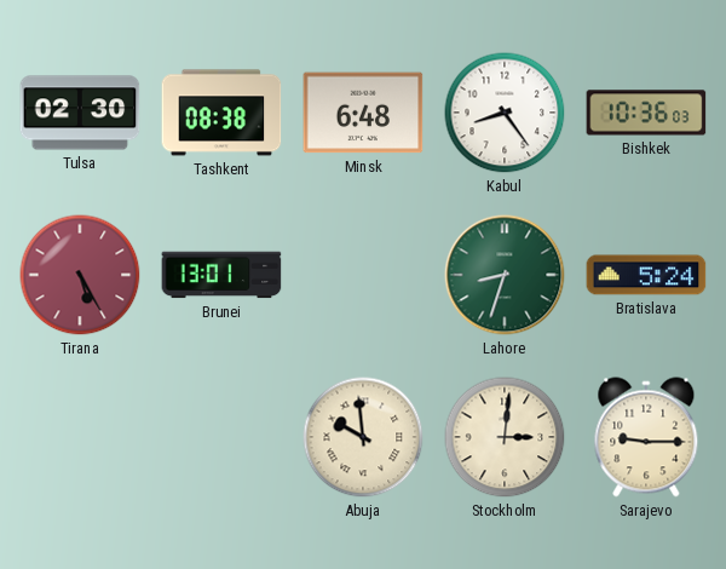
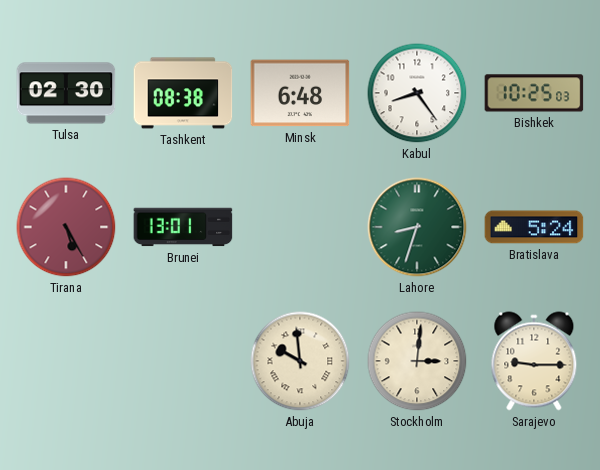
Bishkek: 10:36 -> 10:25 (534, 93)
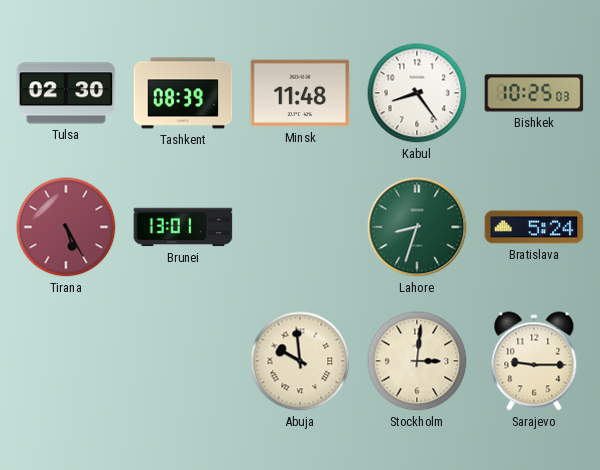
Tashkent: 08:38 -> 08:39 (183, 93)
Minsk: 6:48 -> 11:48 (300, 93)
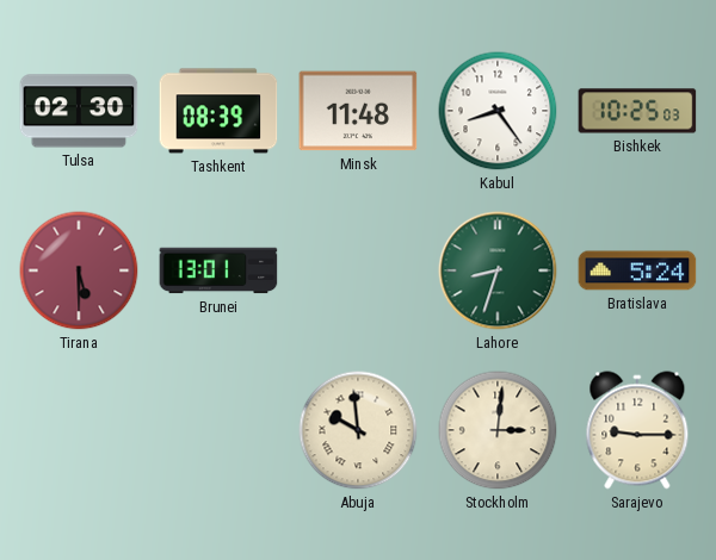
Tirana: 5:25 -> 5:30 (79, 270)
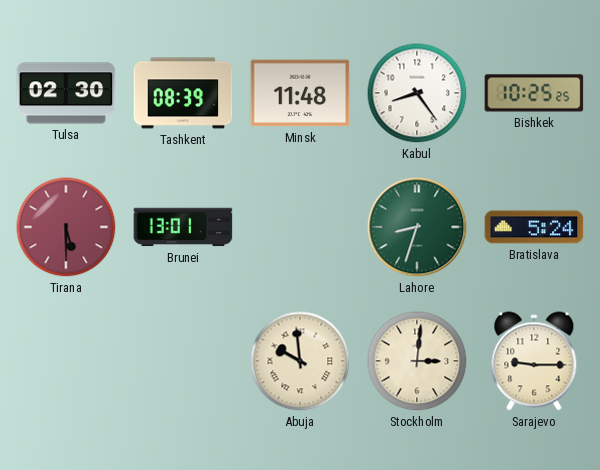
Bishkek: 10:25:03 -> 10:25:25 (534, 93)
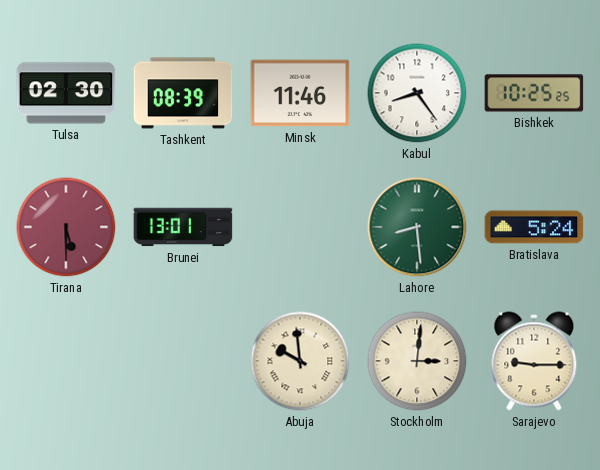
Minsk: 11:48 -> 11:46 (300, 93)
Lahore: 8:33 -> 8:29 (417, 227)
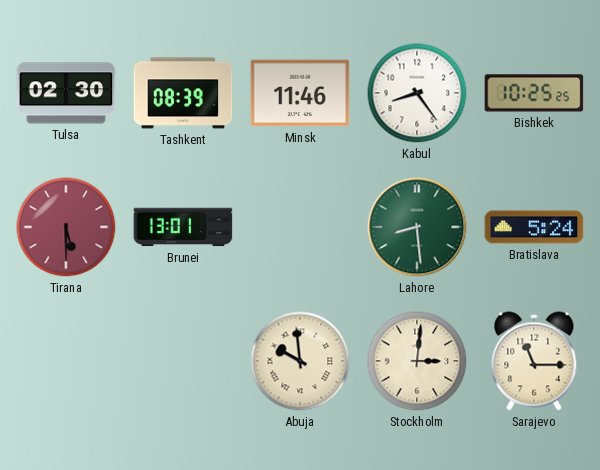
Sarajevo: 9:15 -> 11:15 (534, 361)
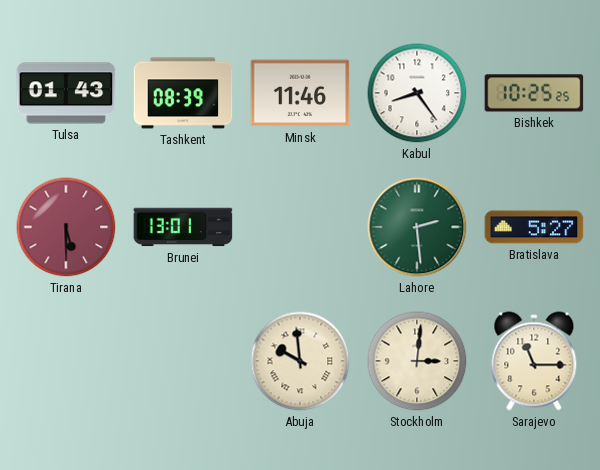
Tulsa: 02:30 -> 01:43 (66, 93)
Lahore: 8:29 -> 2:29 (417, 227)
Bratislava: 5:24 -> 5:27 (534, 227)
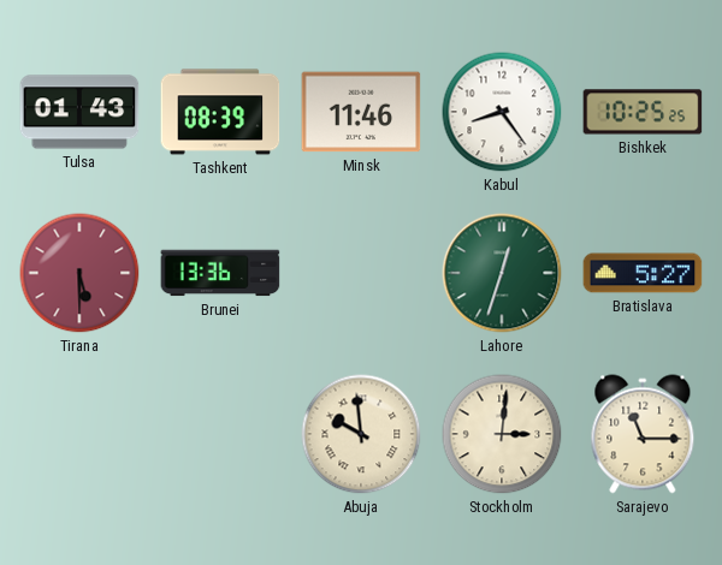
Brunei: 13:01 -> 13:36 (220, 273)
Lahore: 2:29 -> 12:33 (502, 273)
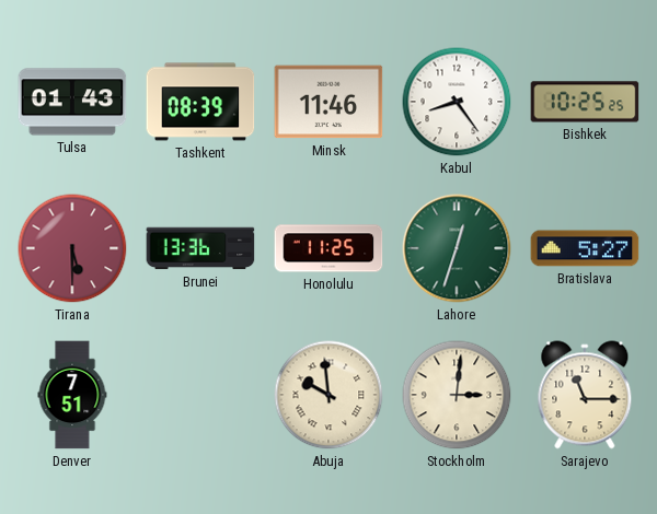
Honolulu: none -> 11:25 (328, 248)
Denver: none -> 7:51 (72, 395)
